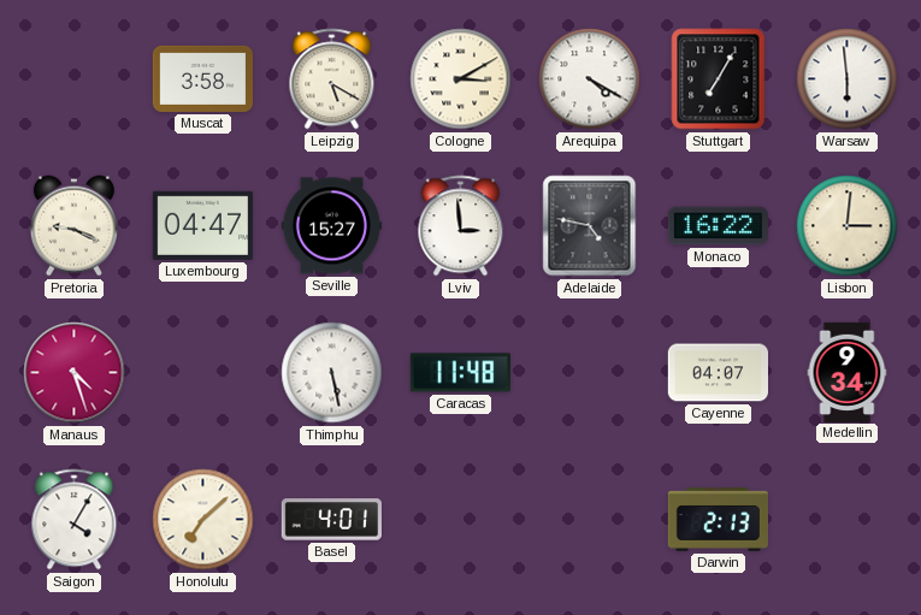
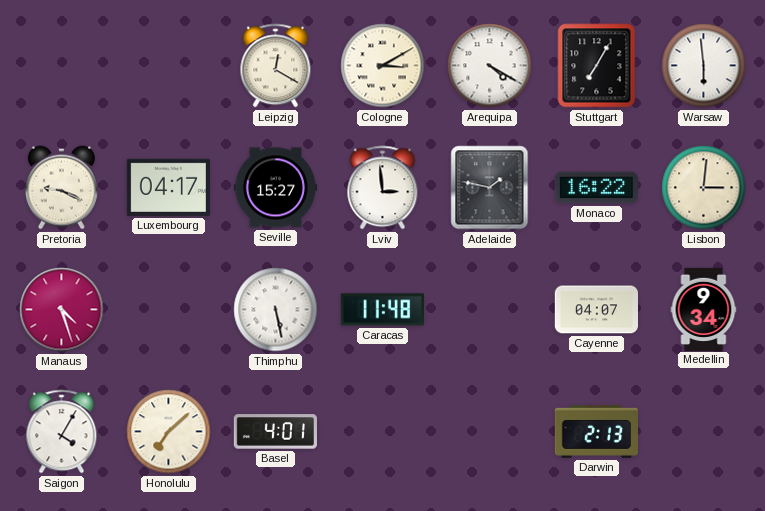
Muscat: 3:58 -> none (202, 78)
Leipzig: 5:20 -> 12:20 (276, 66)
Luxembourg: 04:47 -> 04:17 (168, 187)
Adelaide: 4:47 -> 1:47 (490, 188)
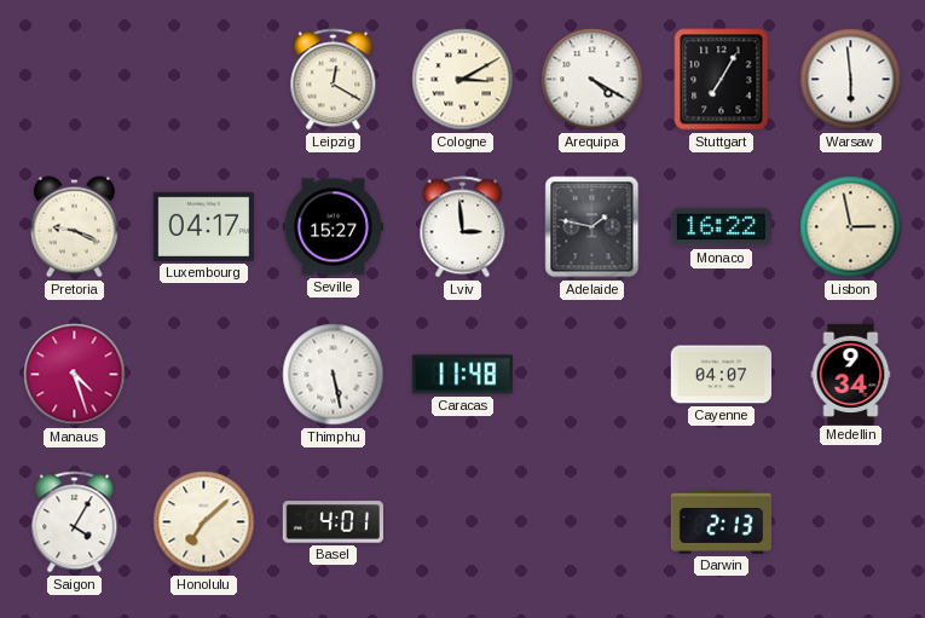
Lisbon: 3:01 -> 2:58 (851, 227)
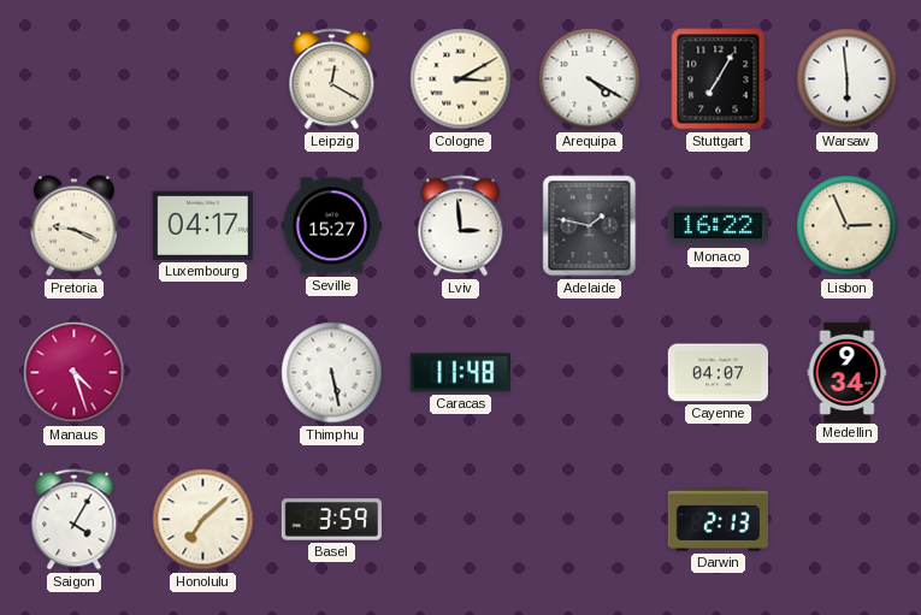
Lisbon: 2:58 -> 2:56 (848, 226)
Basel: 4:01 -> 3:59 (331, 520)
